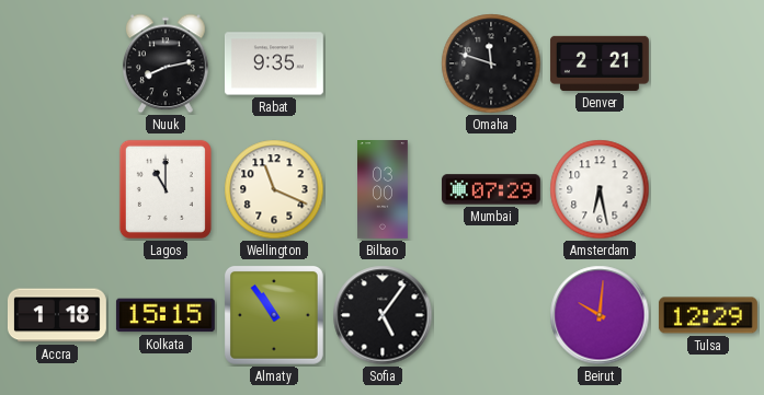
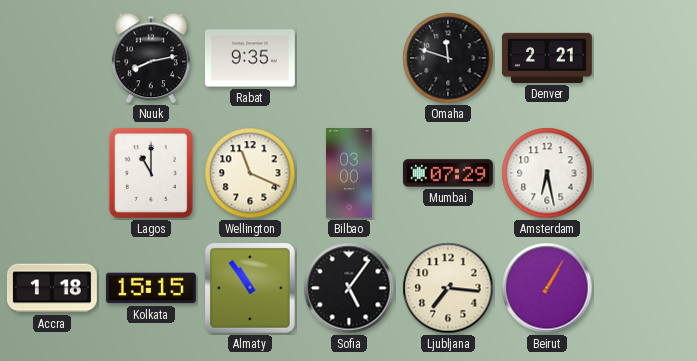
Ljubljana: none -> 7:16 (448, 288)
Beirut: 10:01 -> 1:05 (547, 288)
Tulsa: 12:29 -> none (708, 315)
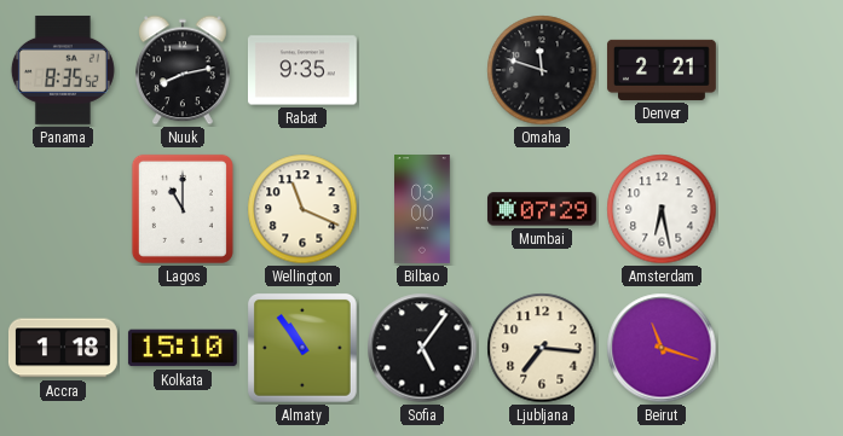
Panama: none -> 8:35 (63, 70)
Kolkata: 15:15 -> 15:10 (183, 348)
Beirut: 1:05 -> 11:18 (662, 348)
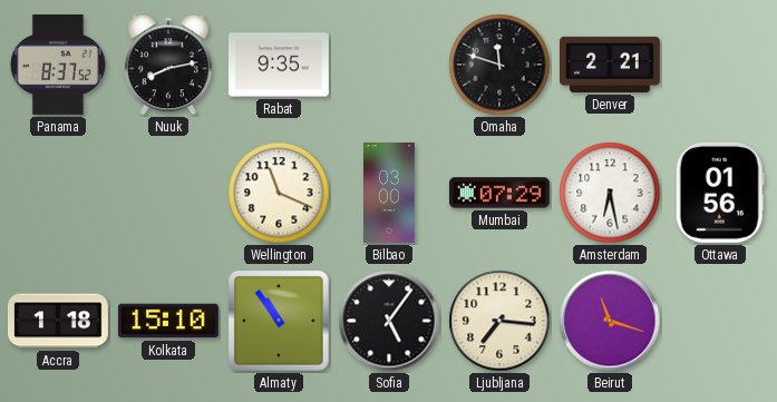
Panama: 8:35 -> 8:37 (58, 65)
Lagos: 11:00 -> none (183, 209)
Ottawa: none -> 01:56 (720, 193)
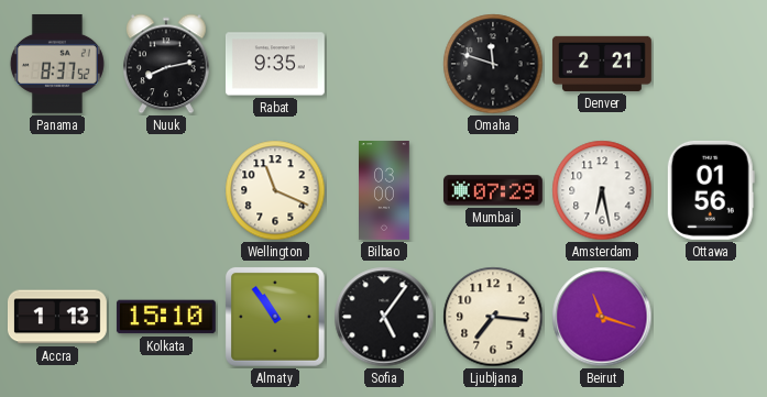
Accra: 1:18 -> 1:13 (57, 317)
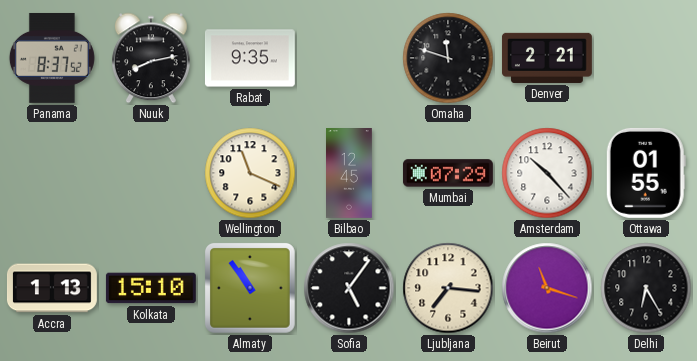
Bilbao: 03:00 -> 12:45 (350, 174)
Amsterdam: 6:28 -> 10:23 (547, 173)
Ottawa: 01:56 -> 01:55 (646, 173)
Delhi: none -> 6:25 (646, 288)
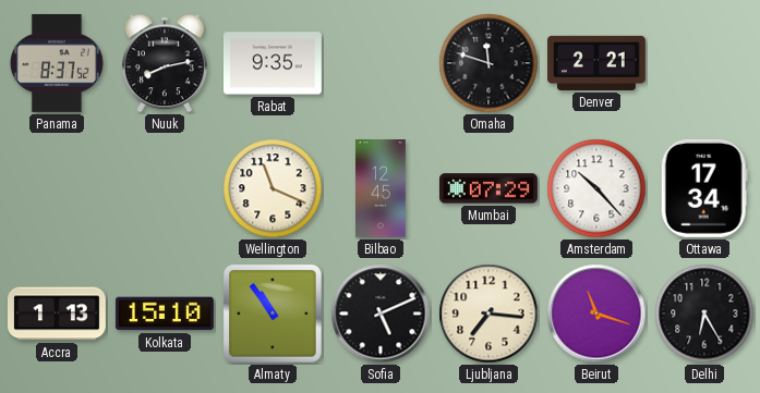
Ottawa: 01:55 -> 17:34 (704, 188)
Sofia: 5:06 -> 5:11 (381, 314)
